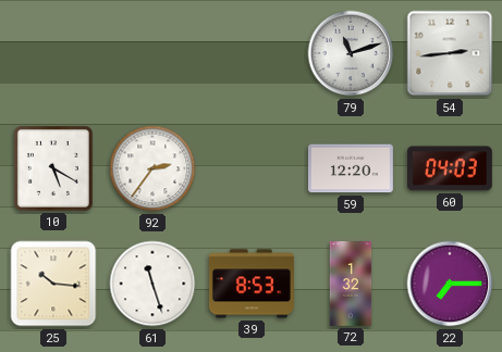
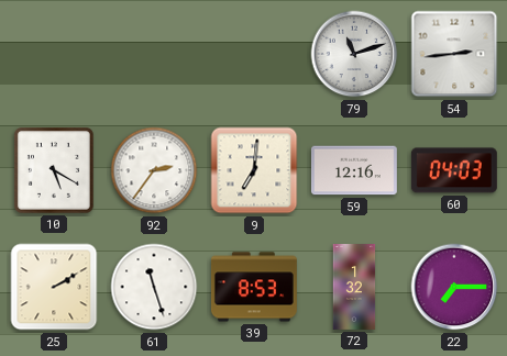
9: none -> 7:01 (254, 170)
59: 12:20 -> 12:16 (354, 170)
25: 10:16 -> 2:10 (54, 287)
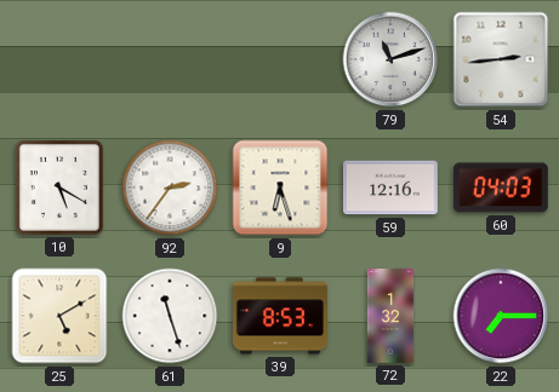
9: 7:01 -> 6:27 (280, 188)
25: 2:10 -> 5:10 (59, 316)
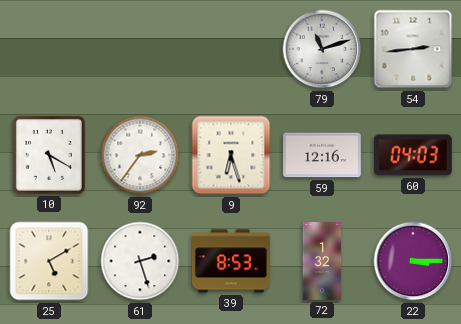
61: 11:27 -> 2:27 (140, 261)
22: 7:15 -> 3:15 (413, 261)
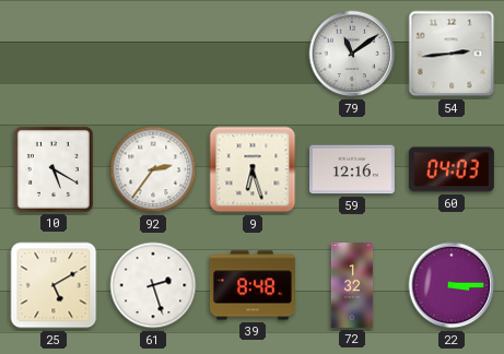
79: 11:12 -> 11:09 (352, 54)
39: 8:53 -> 8:48 (253, 285)
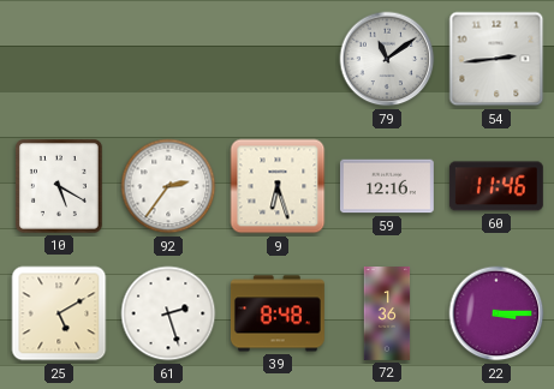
60: 04:03 -> 11:46 (496, 186)
72: 1:32 -> 1:36 (387, 315)
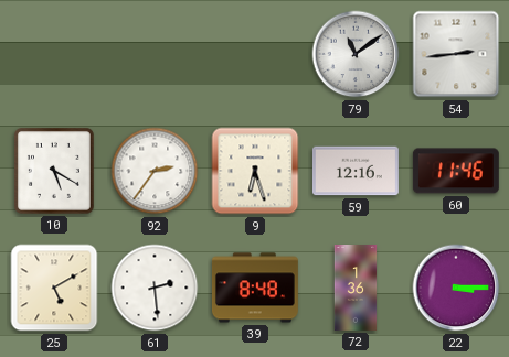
61: 2:27 -> 2:29 (155, 288)
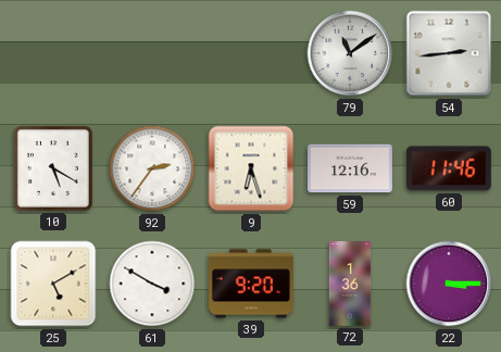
61: 2:29 -> 3:50 (152, 284)
39: 8:48 -> 9:20 (251, 284)
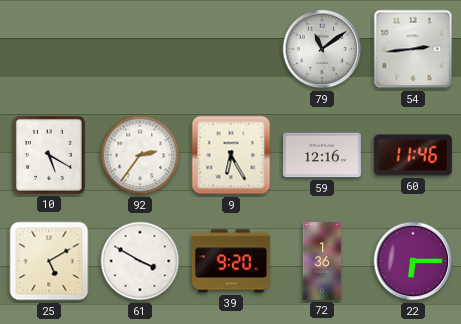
9: 6:27 -> 6:25 (231, 155)
22: 3:15 -> 6:15 (413, 261)
